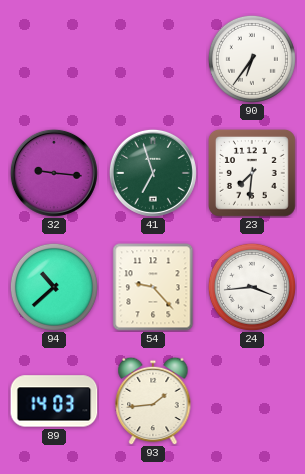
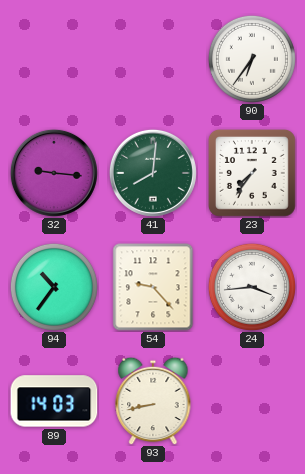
41: 6:57 -> 8:01 (153, 173)
23: 7:31 -> 7:36 (253, 174)
94: 10:38 -> 10:36 (54, 287)
93: 1:44 -> 8:43 (153, 401)
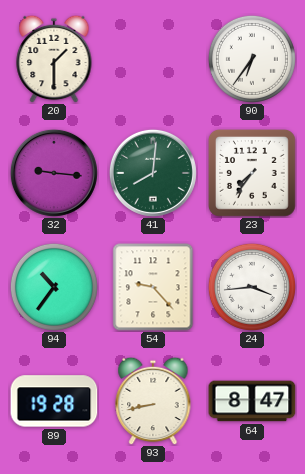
20: none -> 1:30 (54, 59)
89: 14:03 -> 19:28 (54, 401)
64: none -> 8:47 (252, 401)
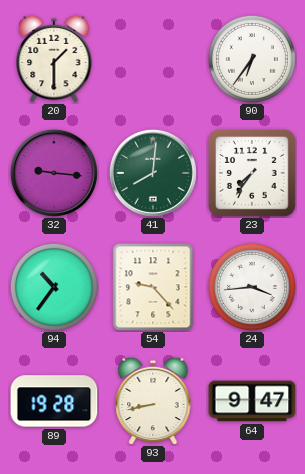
64: 8:47 -> 9:47 (252, 401)
